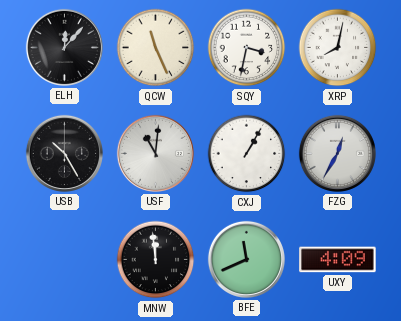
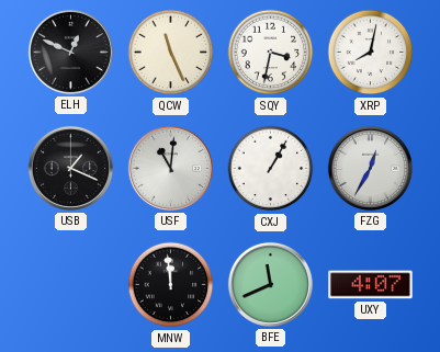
ELH: 12:07 -> 12:49 (70, 52)
USB: 10:25 -> 1:19 (70, 168)
UXY: 4:09 -> 4:07 (371, 285)
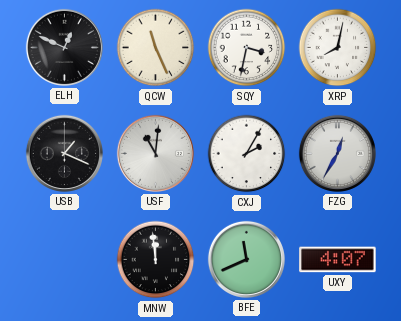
CXJ: 1:05 -> 2:05 (247, 154)
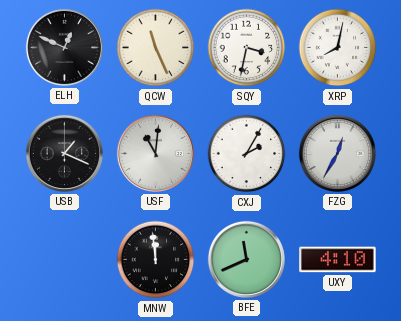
UXY: 4:07 -> 4:10 (338, 260)
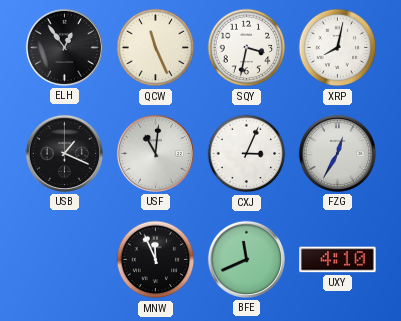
ELH: 12:49 -> 12:54 (64, 47)
CXJ: 2:05 -> 3:04 (247, 154)
MNW: 11:59 -> 11:56 (156, 260)
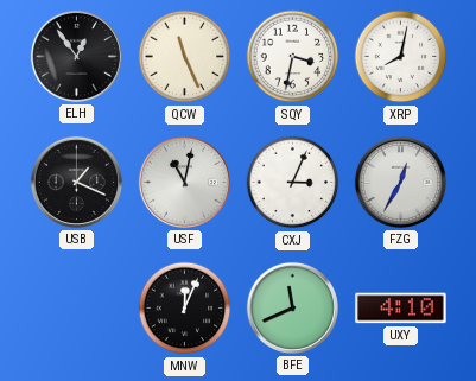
USF: 11:01 -> 11:02 (184, 182)
MNW: 11:56 -> 12:04 (185, 309)
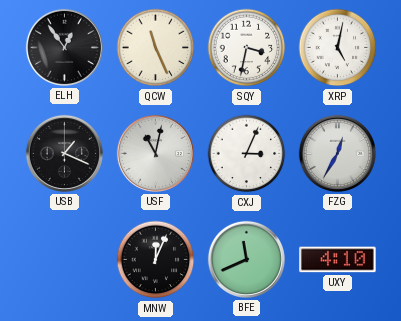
XRP: 8:02 -> 5:02 (338, 48)
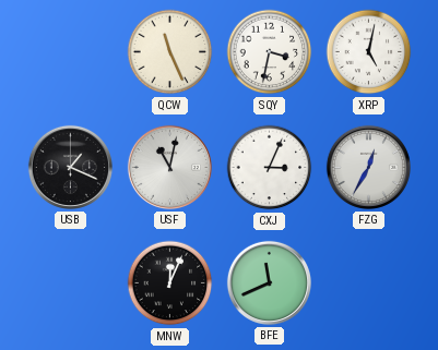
ELH: 12:54 -> none (64, 47)
UXY: 4:10 -> none (338, 260)
